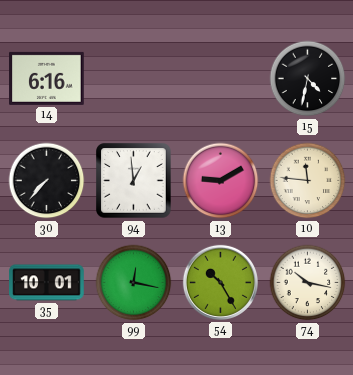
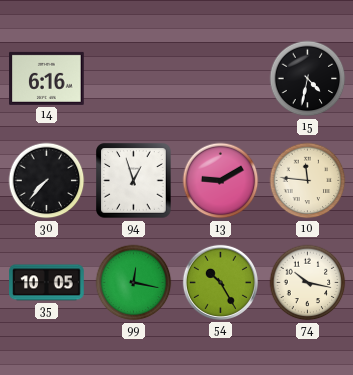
94: 12:59 -> 12:57 (134, 181)
35: 10:01 -> 10:05 (47, 283)
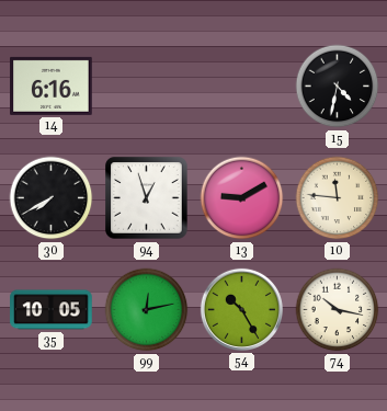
30: 7:37 -> 7:40 (52, 198)
99: 12:17 -> 12:13 (147, 310)
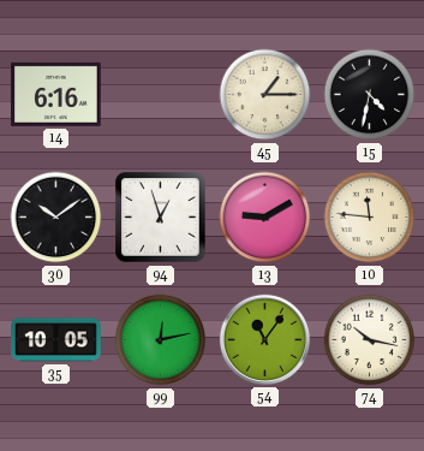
45: none -> 1:15 (265, 95)
30: 7:40 -> 10:09 (56, 218)
54: 10:25 -> 11:06 (264, 339)
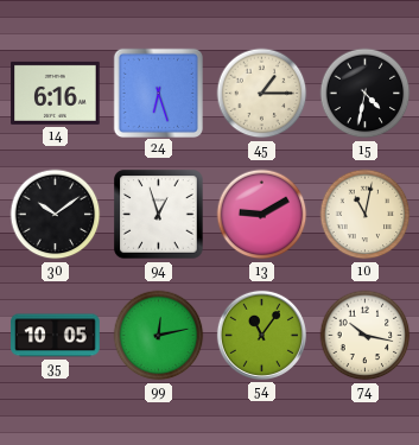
24: none -> 6:27 (158, 93)
10: 11:46 -> 11:02 (366, 215)
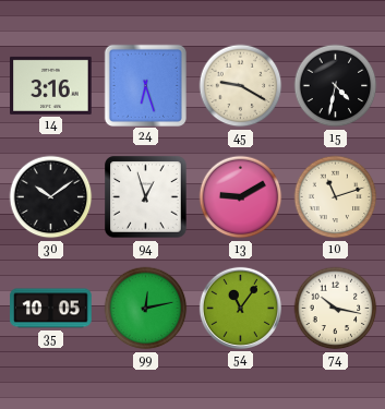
14: 6:16 -> 3:16 (51, 85)
45: 1:15 -> 9:20 (241, 86)
10: 11:02 -> 11:12 (336, 197)
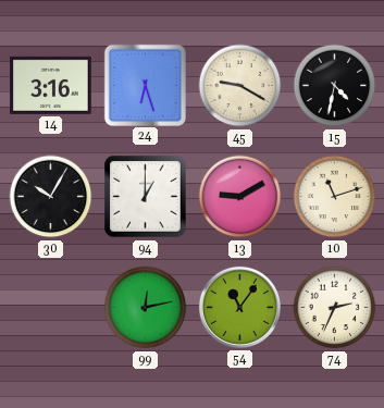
30: 10:09 -> 10:05 (51, 197)
94: 12:57 -> 1:00 (146, 197)
35: 10:05 -> none (51, 309)
74: 10:17 -> 2:34 (335, 308)
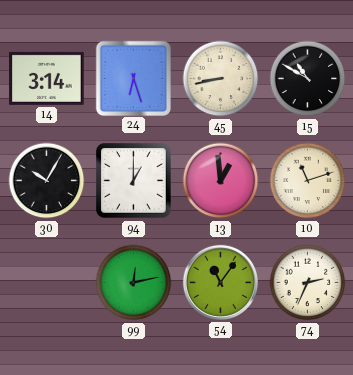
14: 3:16 -> 3:14 (47, 78)
45: 9:20 -> 8:43 (221, 79)
15: 4:32 -> 10:50 (308, 79)
13: 9:10 -> 12:59 (221, 181)
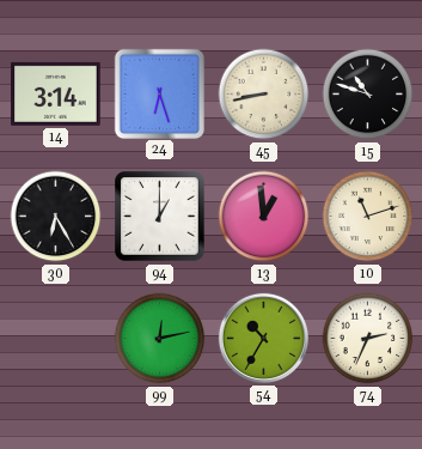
15: 10:50 -> 10:48 (368, 95)
30: 10:05 -> 6:25 (56, 217)
54: 11:06 -> 10:35 (263, 338)
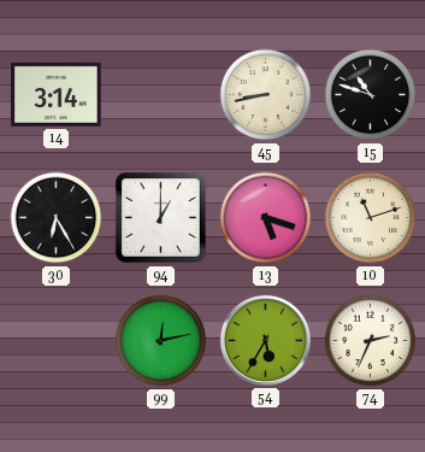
24: 6:27 -> none (159, 93)
13: 12:59 -> 5:18 (266, 218)
54: 10:35 -> 5:35 (265, 340)
